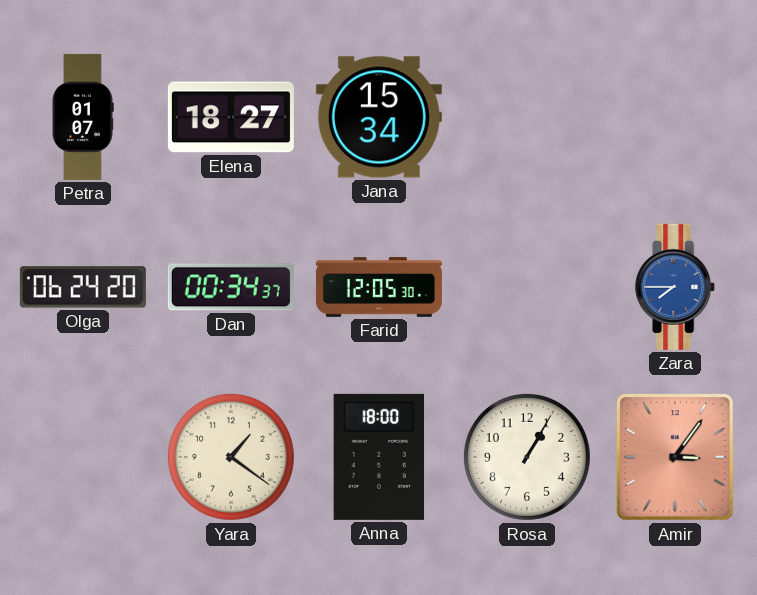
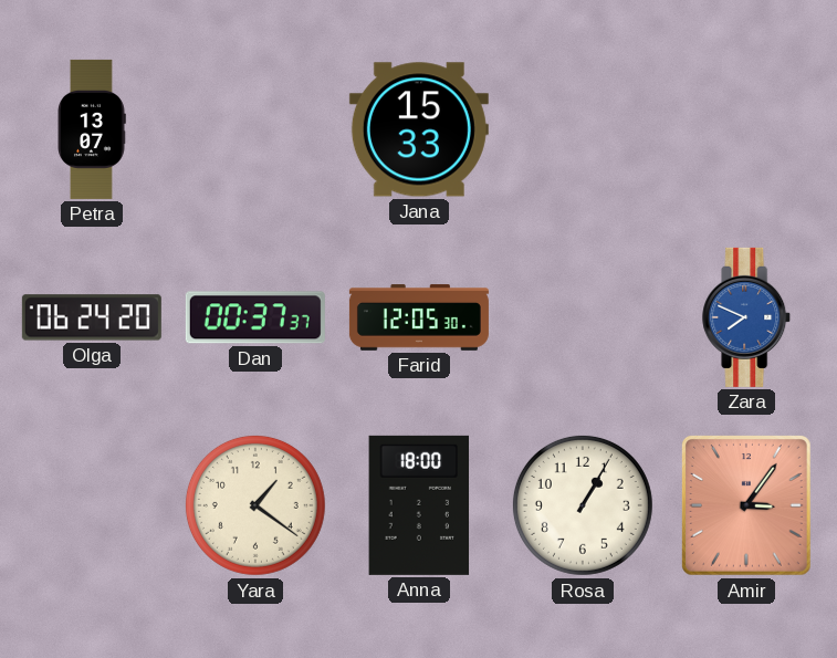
Petra: 01:07 -> 13:07 (92, 129)
Elena: 18:27 -> none (231, 117)
Jana: 15:34 -> 15:33 (419, 129)
Dan: 00:34 -> 00:37 (255, 317)
Zara: 7:45 -> 7:49 (747, 317)
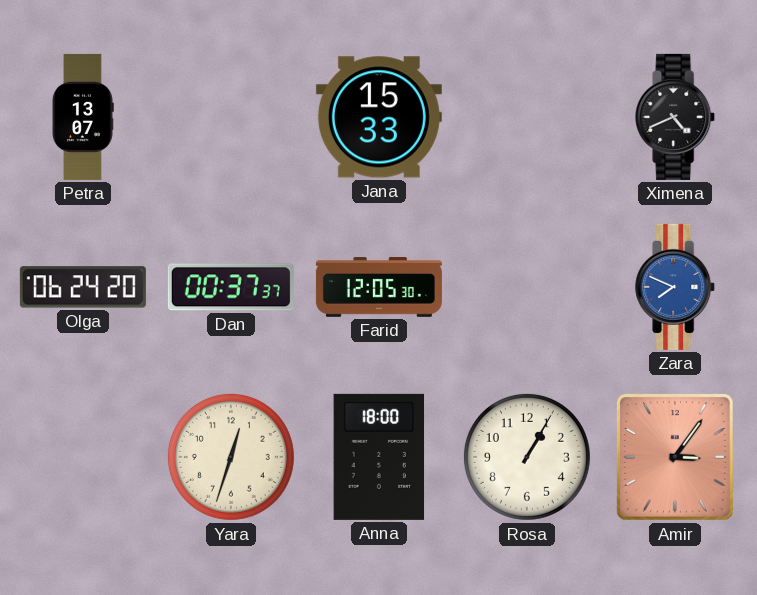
Ximena: none -> 4:41 (676, 117)
Yara: 1:21 -> 12:33 (231, 457)
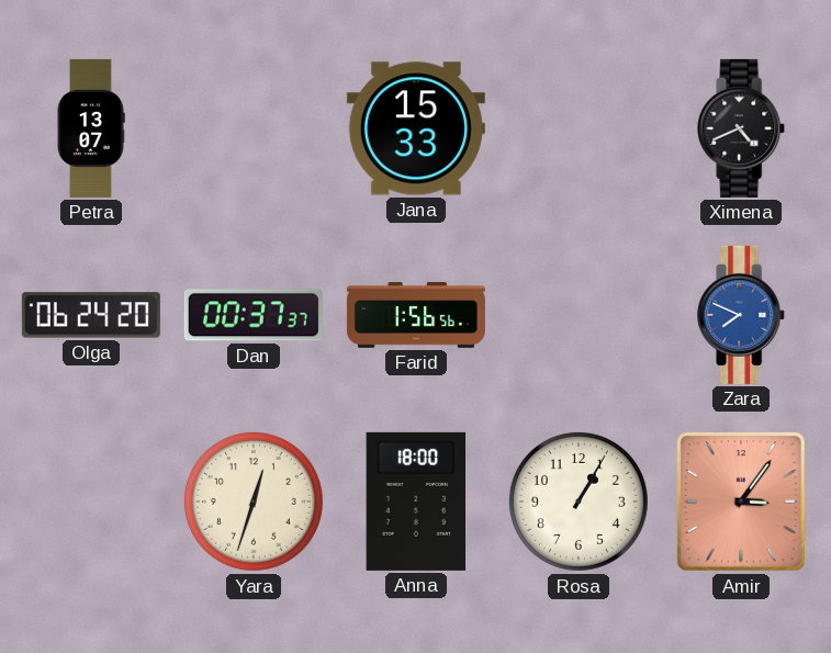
Farid: 12:05 -> 1:56 (416, 315)
